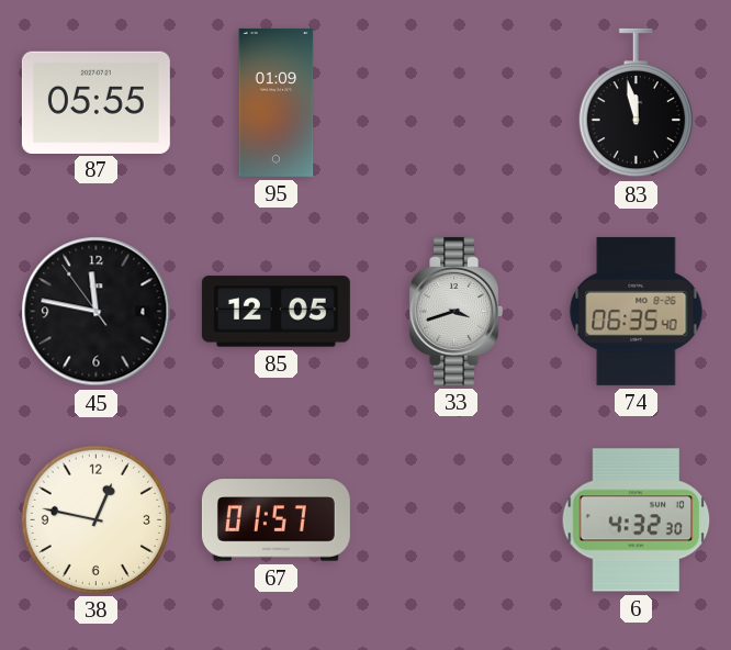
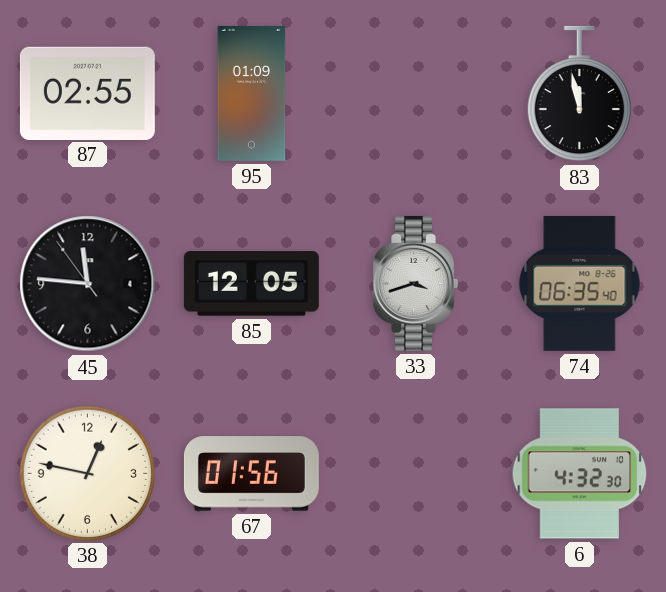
87: 05:55 -> 02:55 (87, 93)
45: 11:46 -> 11:45 (88, 284)
67: 01:57 -> 01:56 (251, 474)
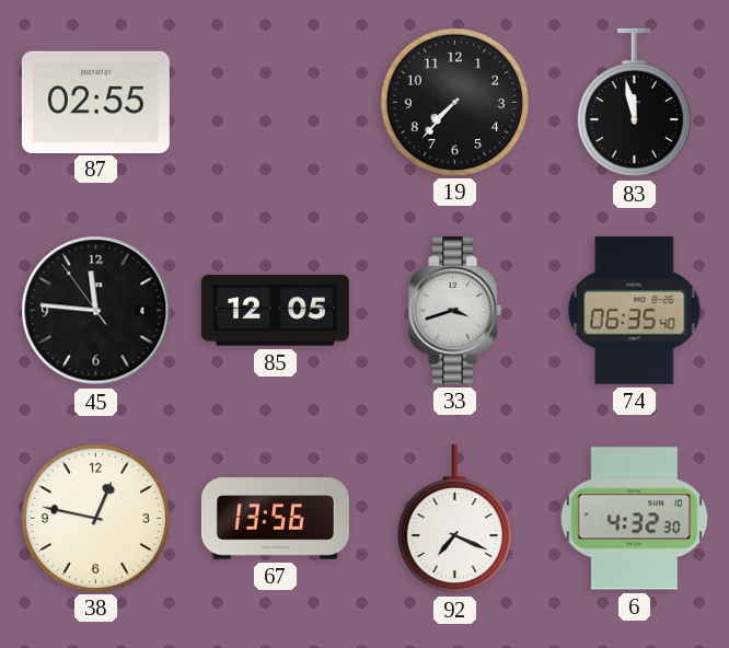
95: 01:09 -> none (252, 93)
19: none -> 7:37 (454, 102)
67: 01:56 -> 13:56 (275, 519)
92: none -> 7:19 (454, 519)
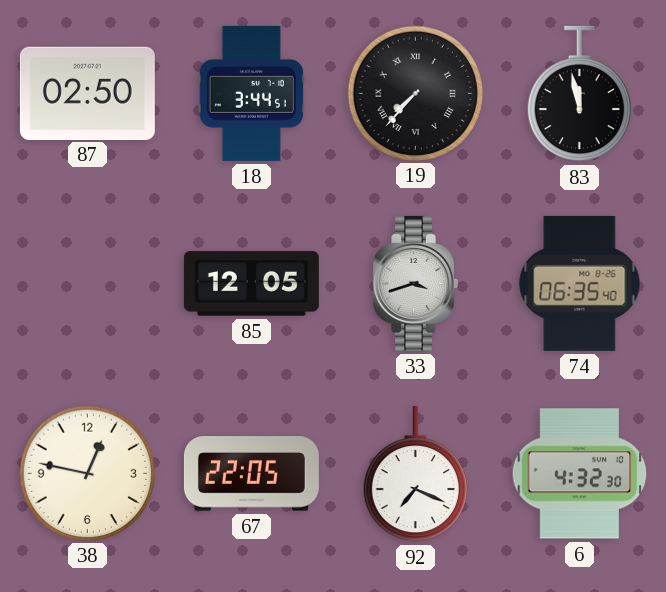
87: 02:55 -> 02:50 (87, 93)
18: none -> 3:44 (251, 93)
19 numerals: Arabic -> Roman (415, 93)
45: 11:45 -> none (96, 311)
67: 13:56 -> 22:05 (251, 474)
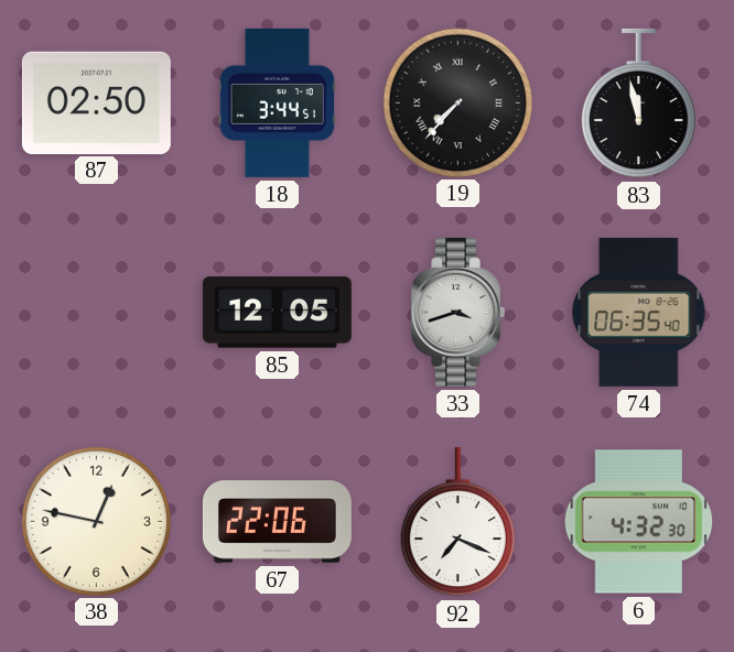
67: 22:05 -> 22:06 (277, 522)
